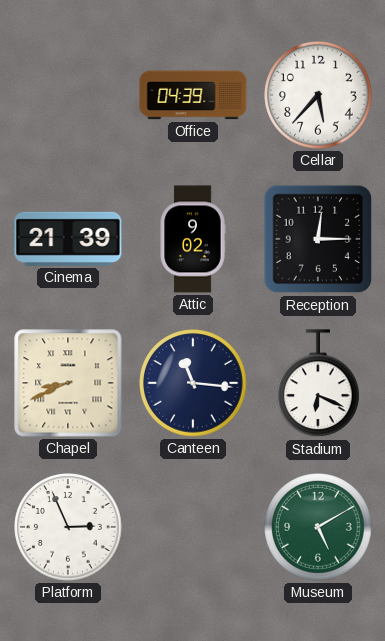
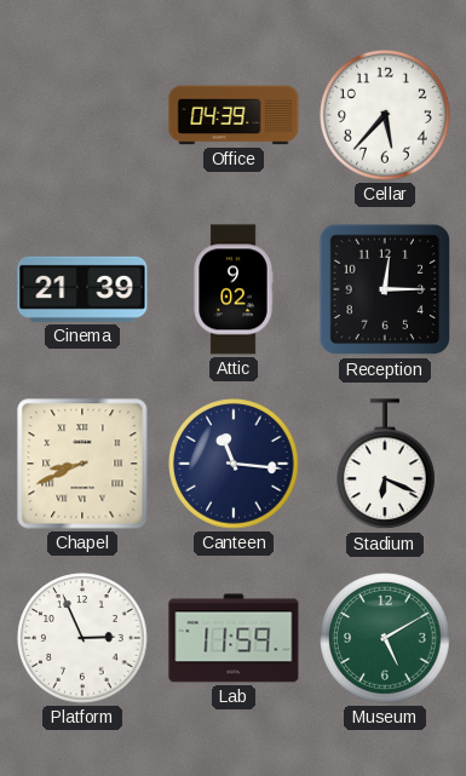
Lab: none -> 11:59 (234, 638)
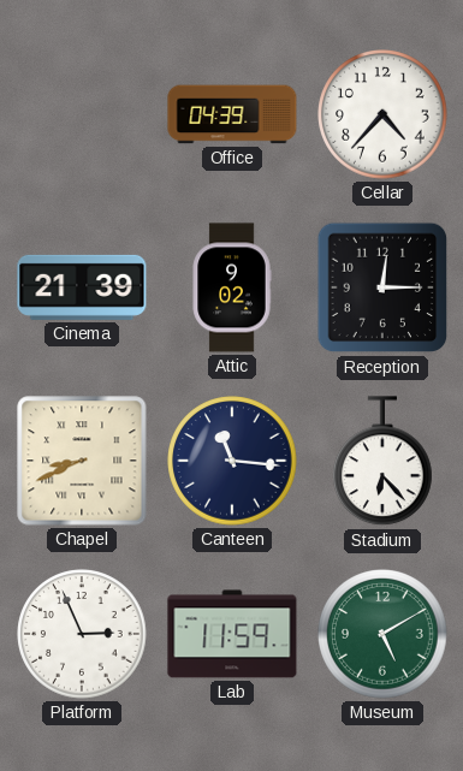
Cellar: 5:37 -> 4:37 (382, 114)
Stadium: 6:19 -> 6:23 (384, 462)
